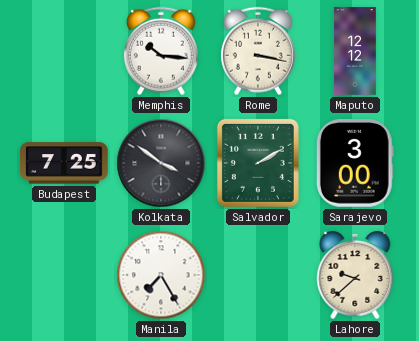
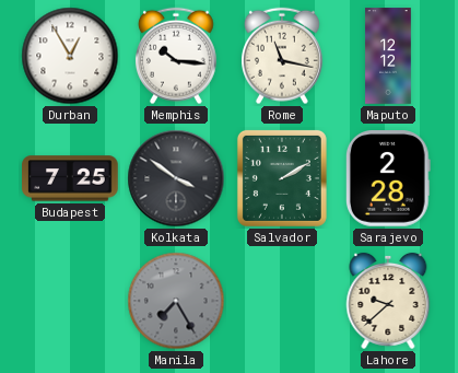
Durban: none -> 12:55 (70, 56)
Rome: 3:17 -> 11:17 (282, 56)
Sarajevo: 3:00 -> 2:28 (388, 178)
Manila dial: white -> grey (176, 301)
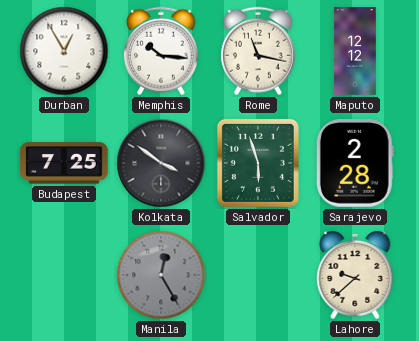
Salvador: 2:10 -> 5:57 (258, 163)
Manila: 7:25 -> 12:25 (161, 275)
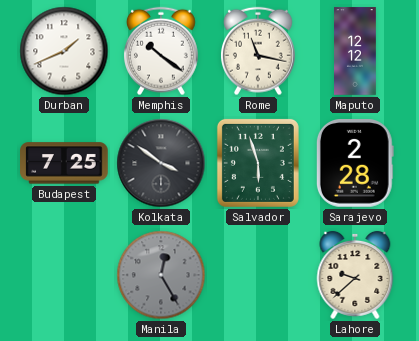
Durban: 12:55 -> 1:41 (64, 51)
Memphis: 10:16 -> 10:21 (161, 51)
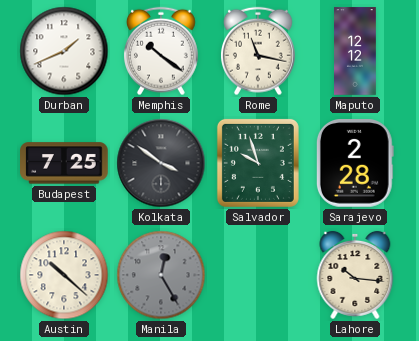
Salvador: 5:57 -> 9:57 (258, 163)
Austin: none -> 10:22 (64, 275)
Lahore: 9:38 -> 10:16 (355, 275)
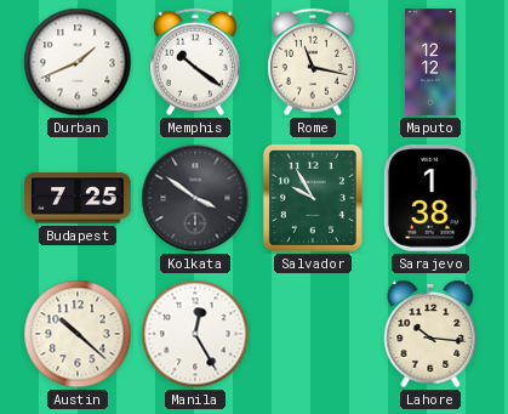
Salvador: 9:57 -> 9:55 (313, 198)
Sarajevo: 2:28 -> 1:38 (430, 198)
Manila dial: grey -> white (195, 334)
